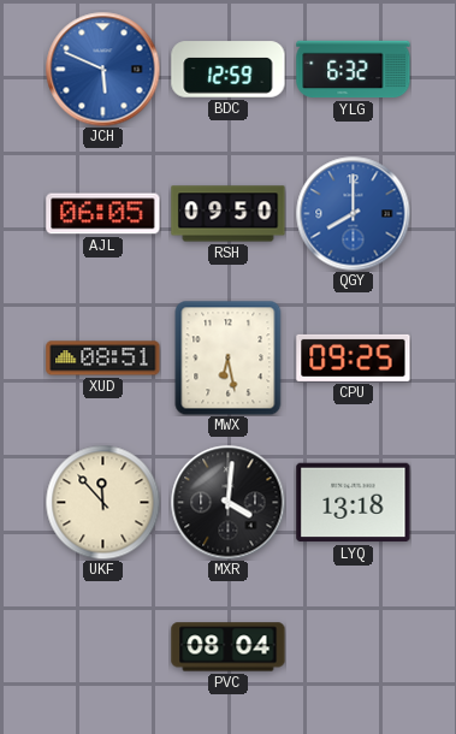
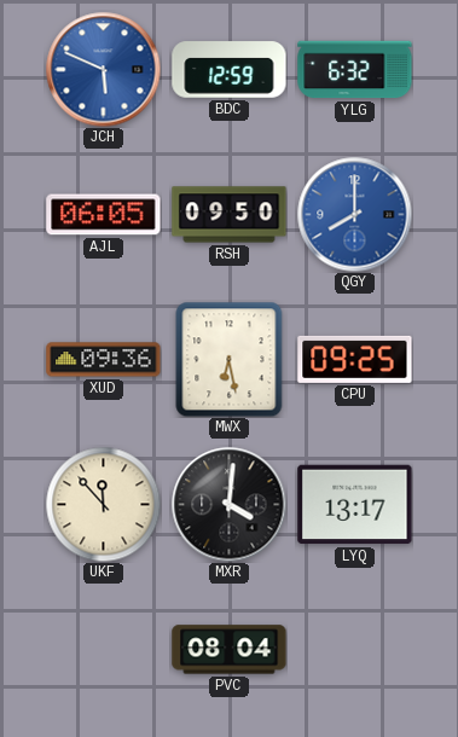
XUD: 08:51 -> 09:36 (104, 360)
LYQ: 13:18 -> 13:17 (355, 505)
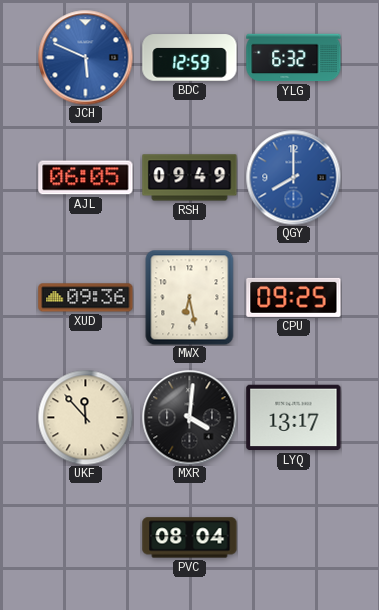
RSH: 09:50 -> 09:49 (190, 178)
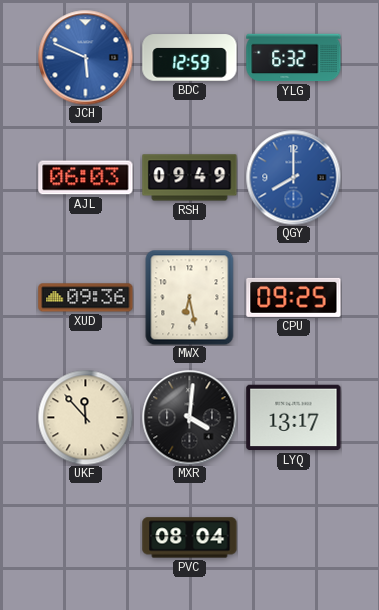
AJL: 06:05 -> 06:03 (86, 178)
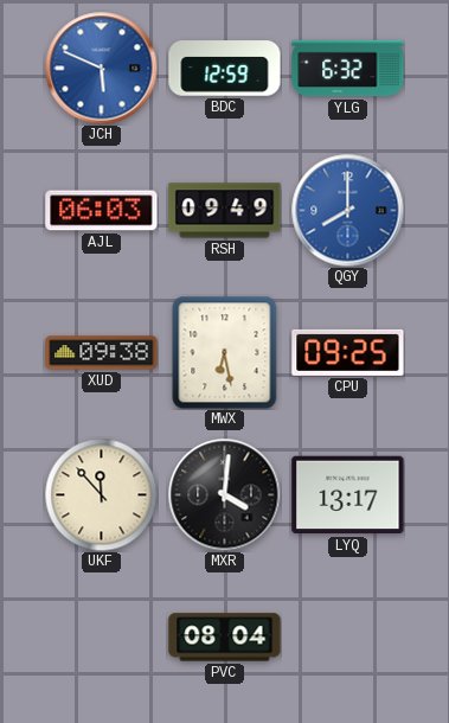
XUD: 09:36 -> 09:38 (102, 353)
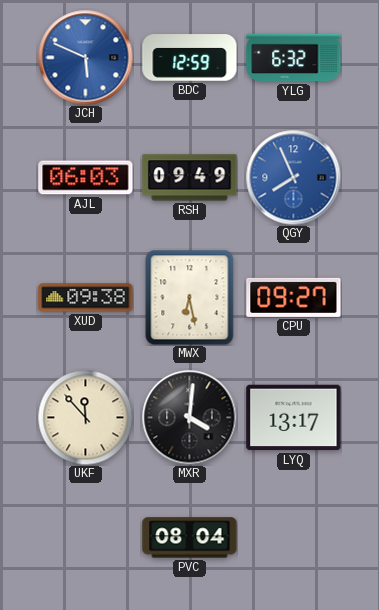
QGY: 8:00 -> 7:56 (293, 177)
CPU: 09:25 -> 09:27 (294, 297)
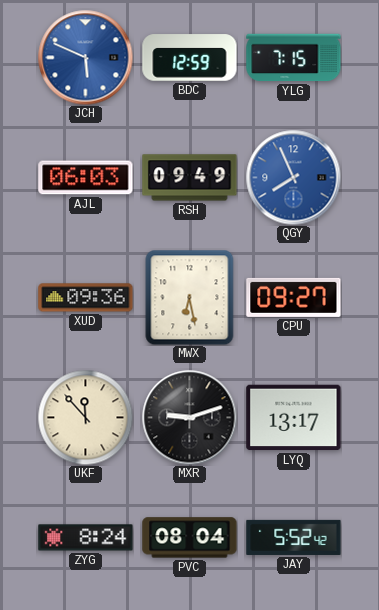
YLG: 6:32 -> 7:15 (294, 58)
XUD: 09:38 -> 09:36 (86, 298)
MXR: 4:01 -> 9:12 (189, 417)
ZYG: none -> 8:24 (86, 538)
JAY: none -> 5:52 (294, 537)
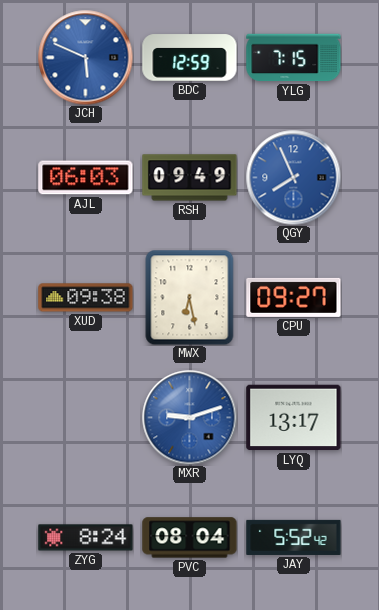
XUD: 09:36 -> 09:38 (86, 298)
UKF: 11:53 -> none (85, 417)
MXR dial: black -> blue (189, 417)
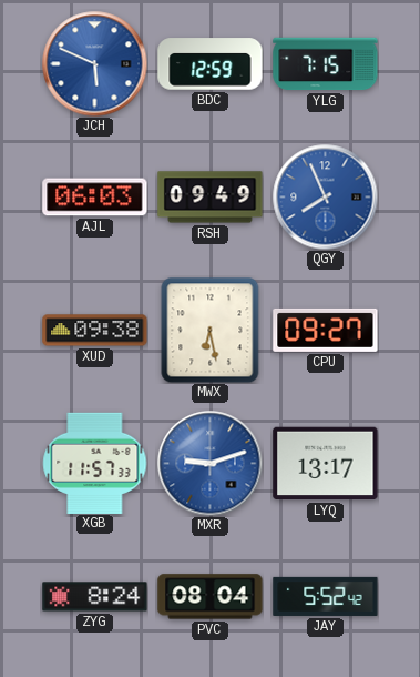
XGB: none -> 11:57 (95, 463)
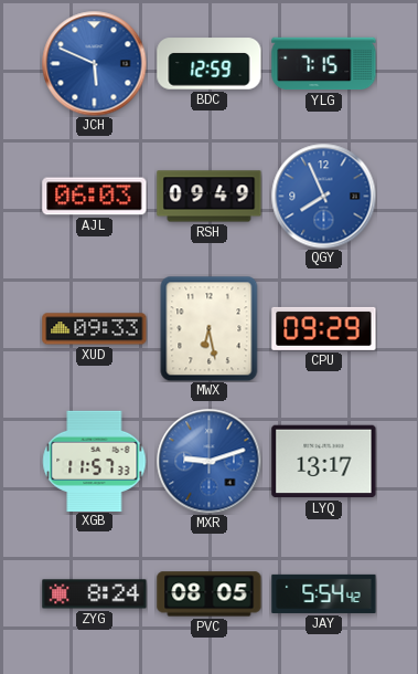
XUD: 09:38 -> 09:33 (95, 329)
CPU: 09:27 -> 09:29 (324, 328)
PVC: 08:04 -> 08:05 (210, 594)
JAY: 5:52 -> 5:54 (324, 593)
